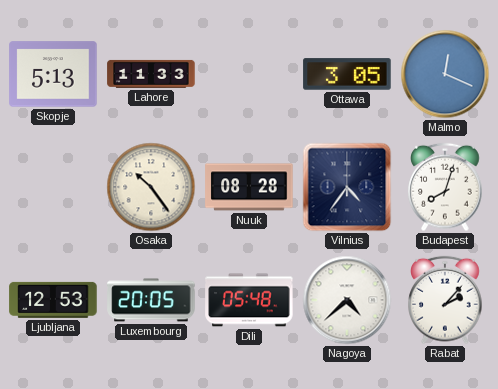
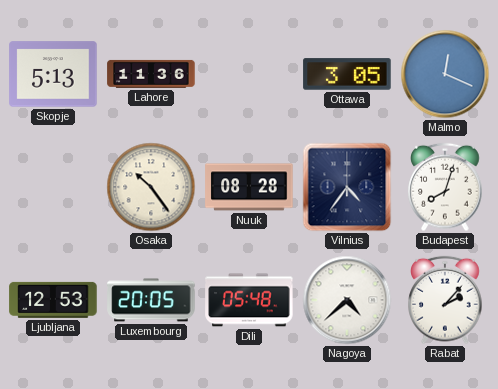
Lahore: 11:33 -> 11:36 (151, 74)
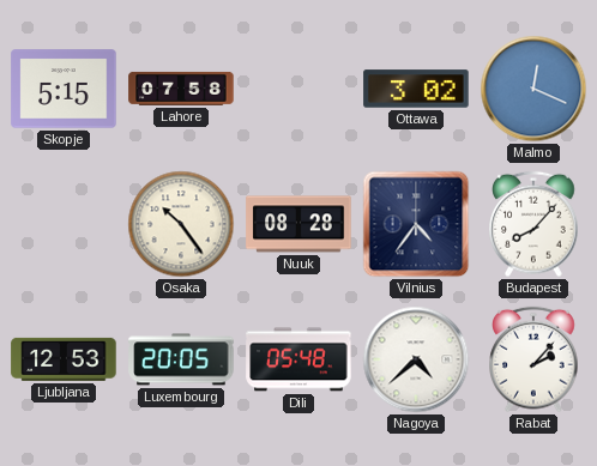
Skopje: 5:13 -> 5:15 (64, 89)
Lahore: 11:36 -> 07:58 (181, 89)
Ottawa: 3:05 -> 3:02 (416, 89)
Budapest: 8:03 -> 8:07 (533, 224)
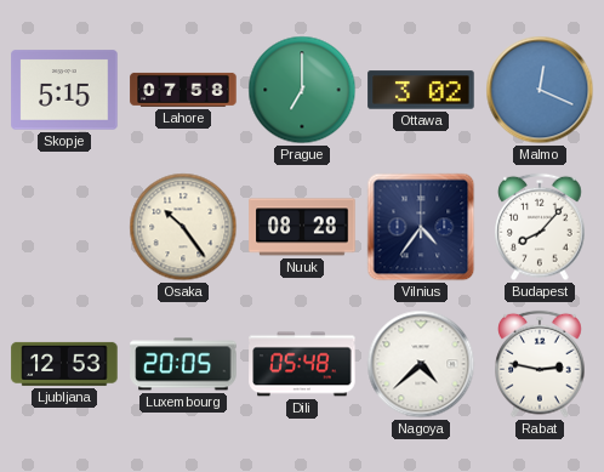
Prague: none -> 7:00 (302, 90)
Rabat: 2:07 -> 2:47 (540, 364)
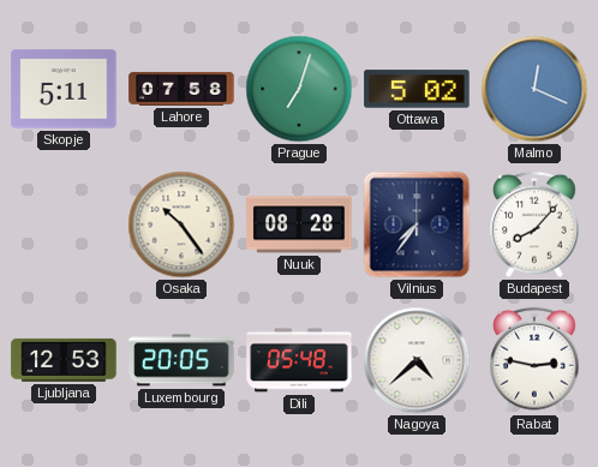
Skopje: 5:15 -> 5:11 (64, 89)
Prague: 7:00 -> 7:03 (299, 89)
Ottawa: 3:02 -> 5:02 (417, 89)
Vilnius: 4:36 -> 7:36 (417, 224)
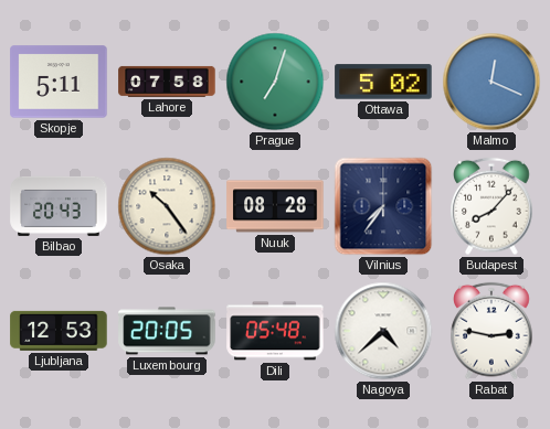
Bilbao: none -> 20:43 (59, 206)
